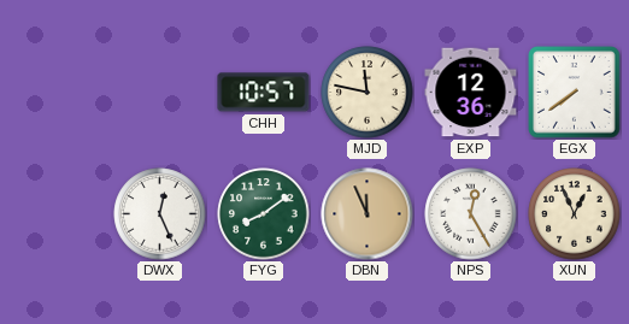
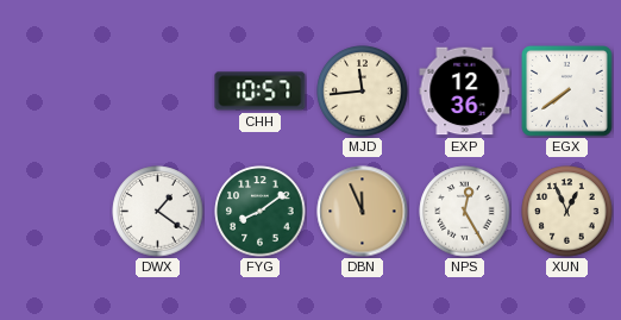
MJD: 11:47 -> 11:44 (363, 92)
DWX: 12:26 -> 1:21 (158, 212)
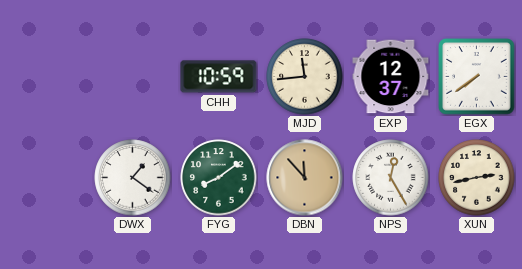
CHH: 10:57 -> 10:59 (219, 77)
EXP: 12:36 -> 12:37 (391, 77)
DBN: 11:56 -> 11:53 (305, 178)
XUN: 12:56 -> 2:43 (477, 178)
